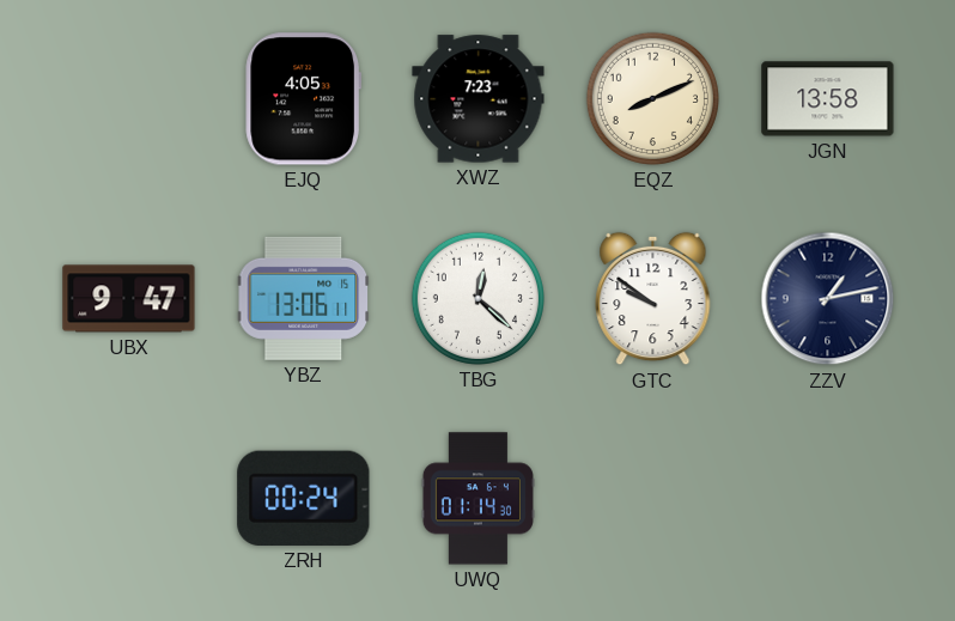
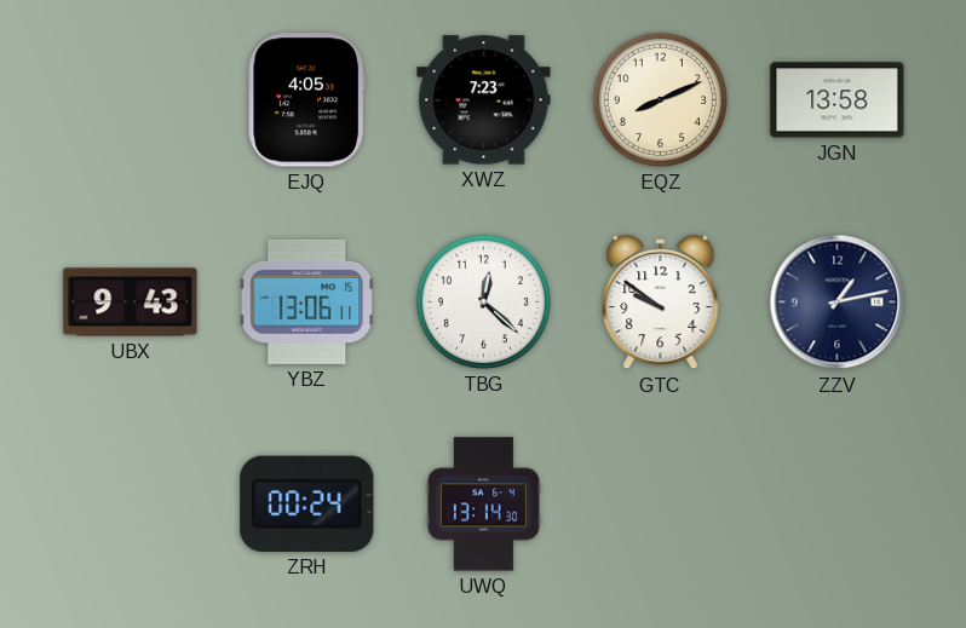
UBX: 9:47 -> 9:43 (131, 303)
UWQ: 01:14 -> 13:14 (483, 505)
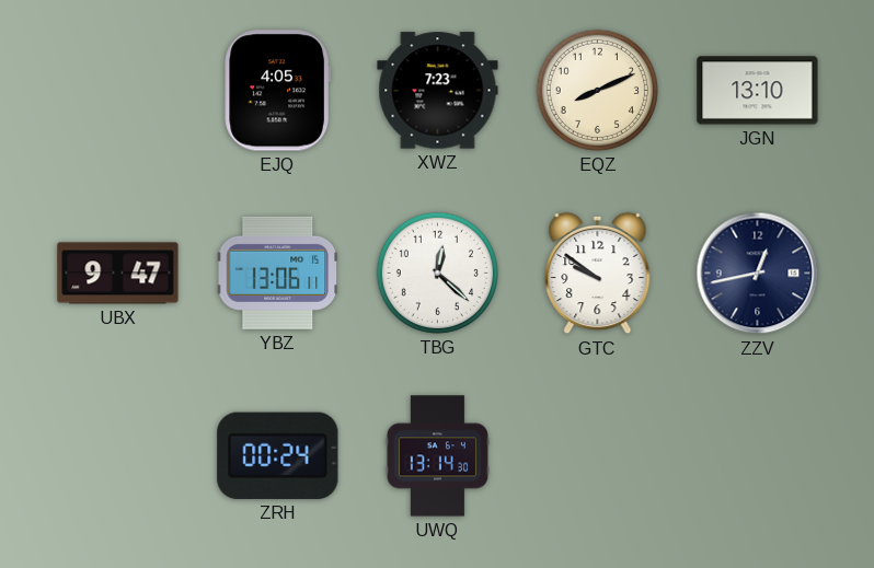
JGN: 13:58 -> 13:10 (758, 91)
UBX: 9:43 -> 9:47 (118, 274)
ZZV: 1:13 -> 12:43 (758, 274)
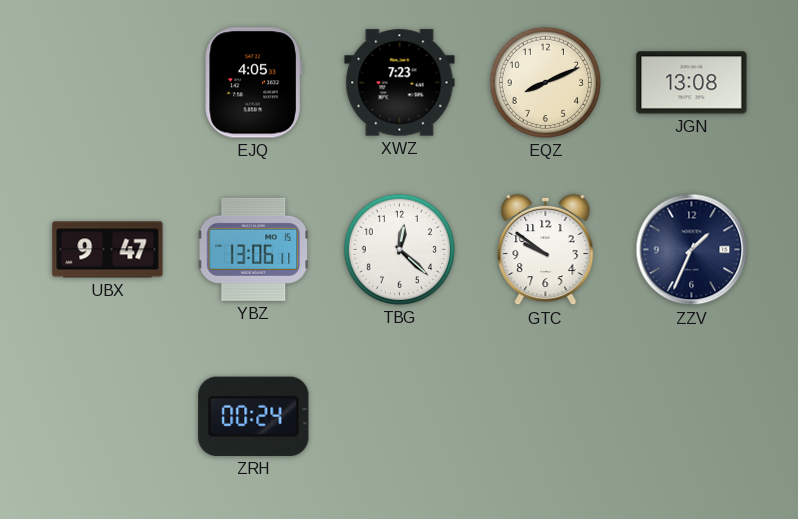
JGN: 13:10 -> 13:08 (692, 83)
ZZV: 12:43 -> 1:34 (692, 250)
UWQ: 13:14 -> none (437, 456)
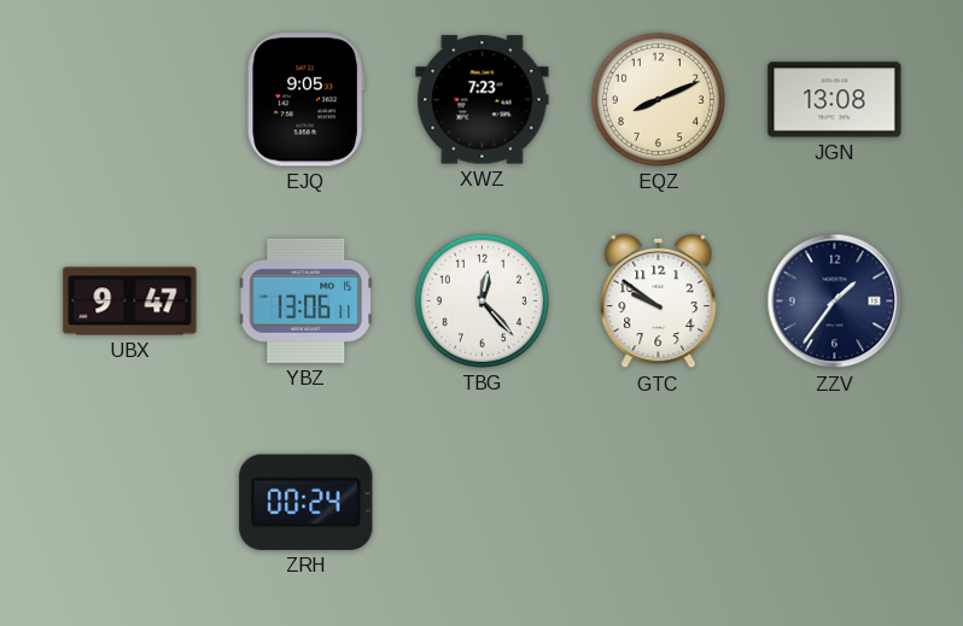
EJQ: 4:05 -> 9:05 (305, 100)
TBG: 12:22 -> 12:23 (482, 300)
ZZV: 1:34 -> 1:36 (835, 302)
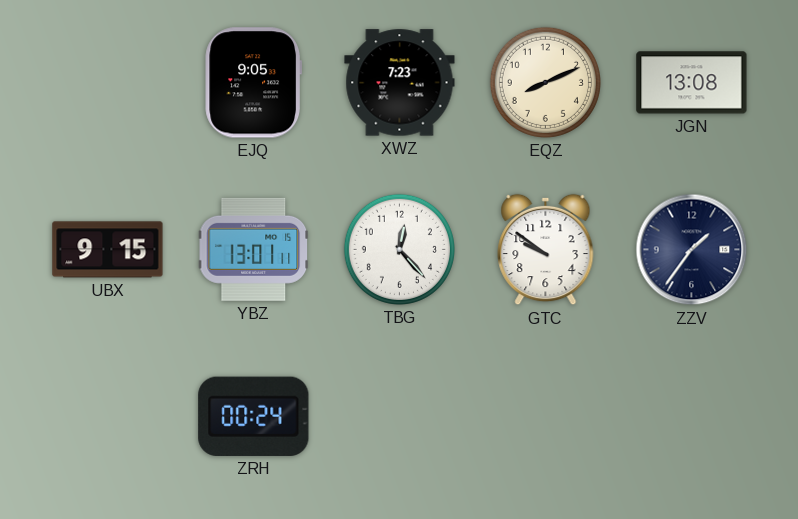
UBX: 9:47 -> 9:15 (108, 250)
YBZ: 13:06 -> 13:01 (254, 249)
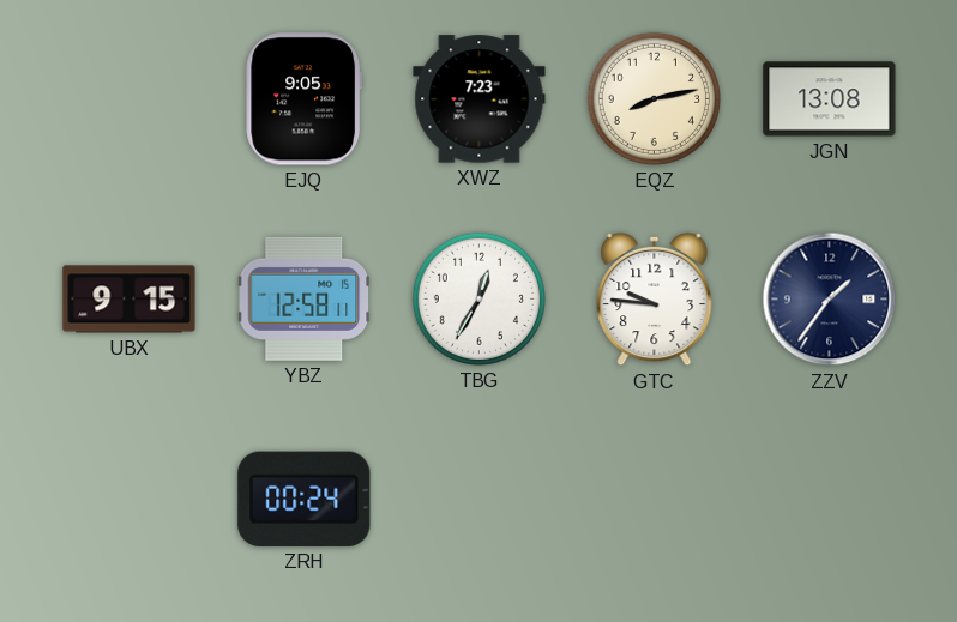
EQZ: 8:11 -> 8:13 (654, 98)
YBZ: 13:01 -> 12:58 (305, 298)
TBG: 12:23 -> 12:35 (478, 298)
GTC: 9:51 -> 9:46 (655, 300)
